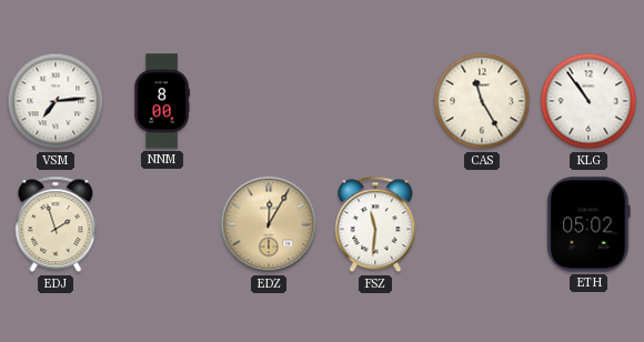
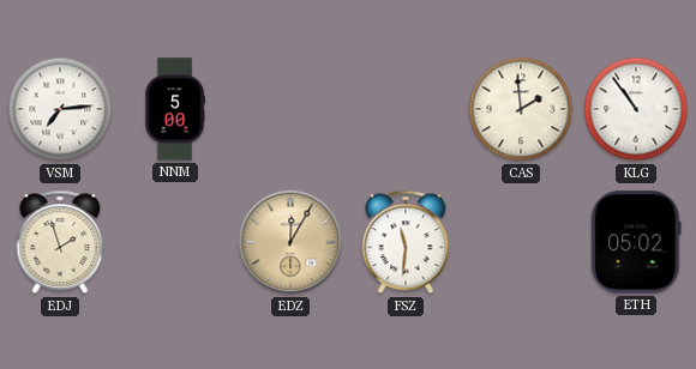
NNM: 8:00 -> 5:00 (175, 109)
CAS: 11:25 -> 1:59 (521, 109)
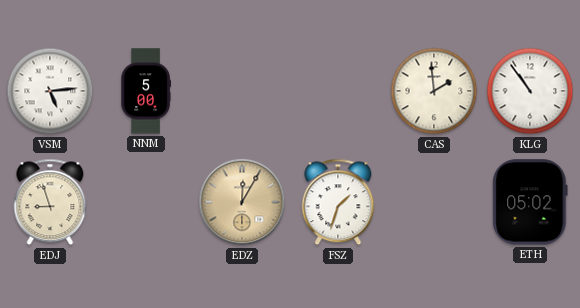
VSM: 7:14 -> 5:14 (50, 91)
EDJ: 1:57 -> 8:57 (50, 202)
FSZ: 11:31 -> 1:33 (338, 202)
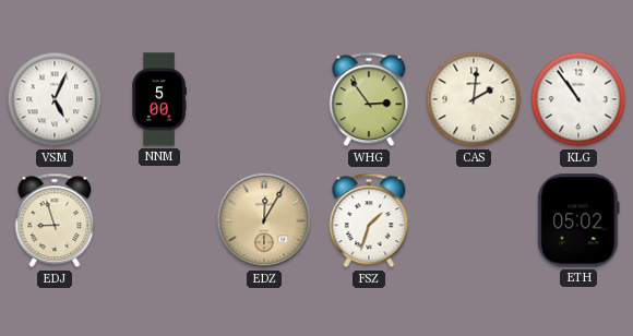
VSM: 5:14 -> 5:04 (55, 99)
WHG: none -> 2:54 (369, 99)
CAS: 1:59 -> 2:01 (474, 99)
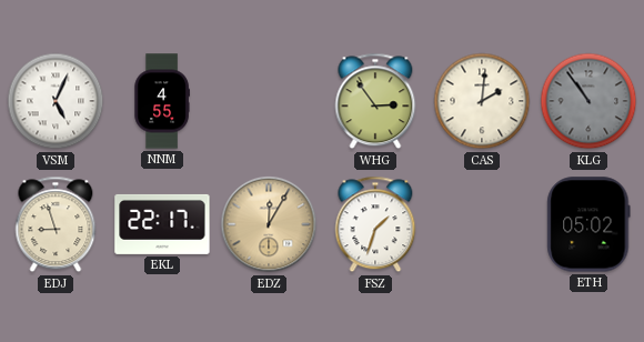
NNM: 5:00 -> 4:55 (162, 101)
KLG dial: white -> grey (588, 101)
EKL: none -> 22:17 (162, 224)
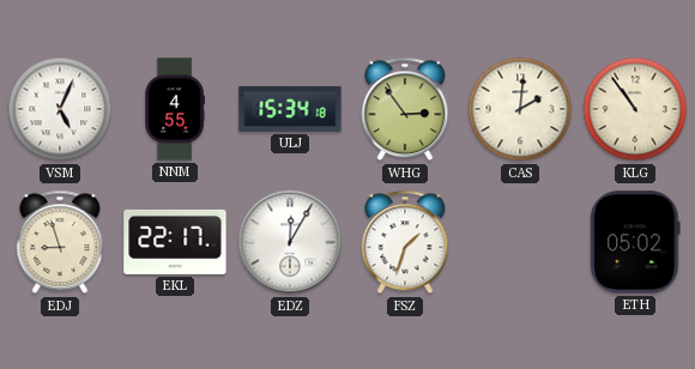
ULJ: none -> 15:34 (290, 109)
KLG dial: grey -> cream (635, 109)
EDZ dial: champagne -> white (290, 242)
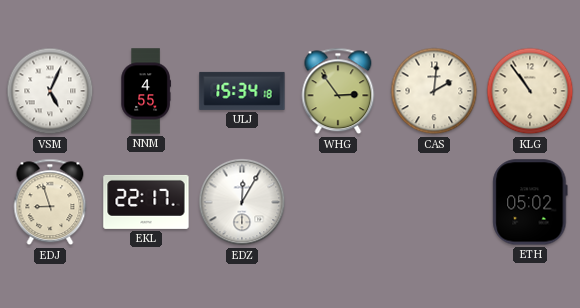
FSZ: 1:33 -> none (405, 242)
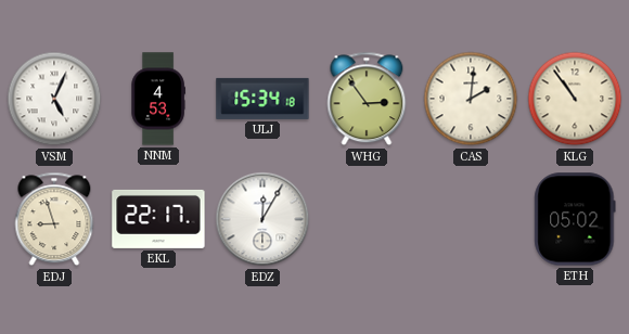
NNM: 4:55 -> 4:53 (158, 99)
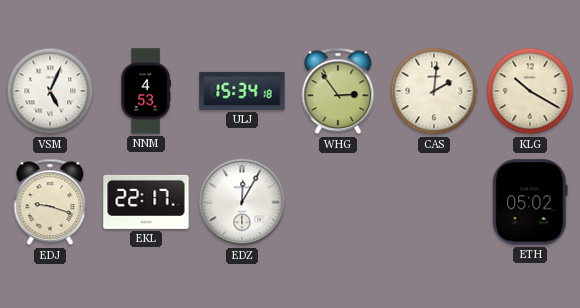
KLG: 10:54 -> 10:20 (530, 91)
EDJ: 8:57 -> 9:18 (50, 202)
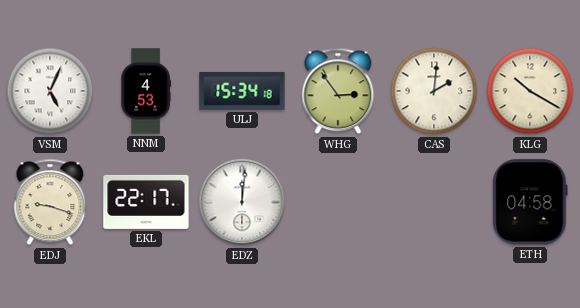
EDZ: 12:05 -> 12:01 (242, 202)
ETH: 05:02 -> 04:58 (530, 202)
